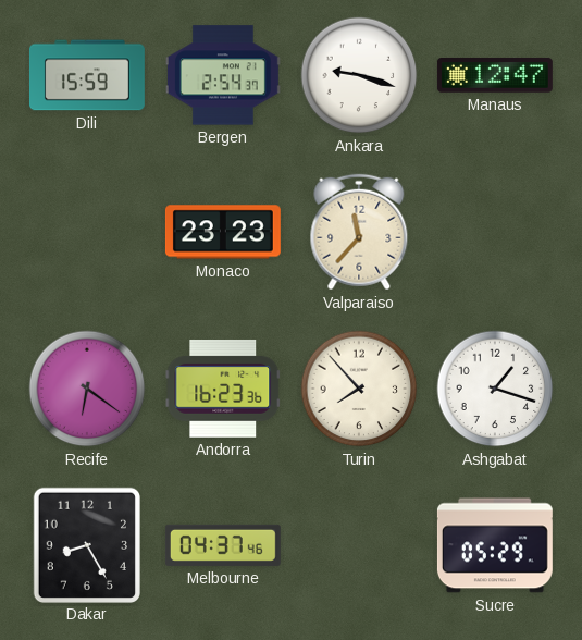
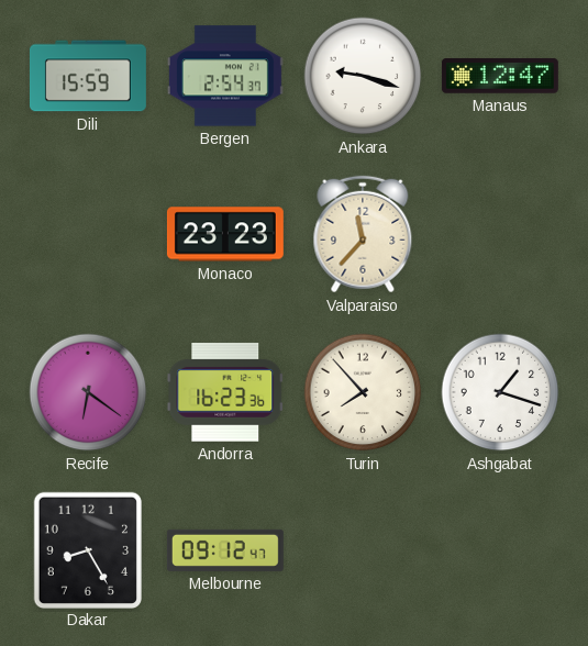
Melbourne: 04:37 -> 09:12 (225, 550)
Sucre: 05:29 -> none (495, 545)
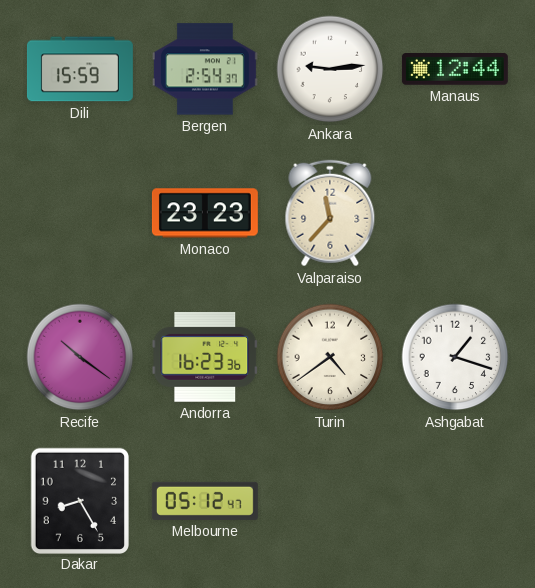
Ankara: 9:18 -> 9:14 (330, 69)
Manaus: 12:47 -> 12:44 (455, 70)
Recife: 6:21 -> 10:21 (80, 357)
Turin: 7:53 -> 4:39 (330, 357)
Melbourne: 09:12 -> 05:12 (205, 501)
